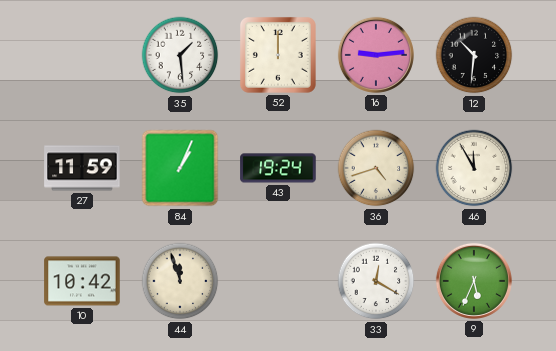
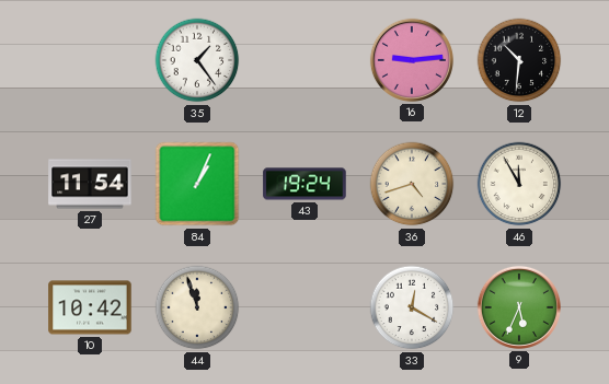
35: 1:29 -> 1:24 (197, 60)
52: 12:00 -> none (278, 55)
27: 11:59 -> 11:54 (90, 184)
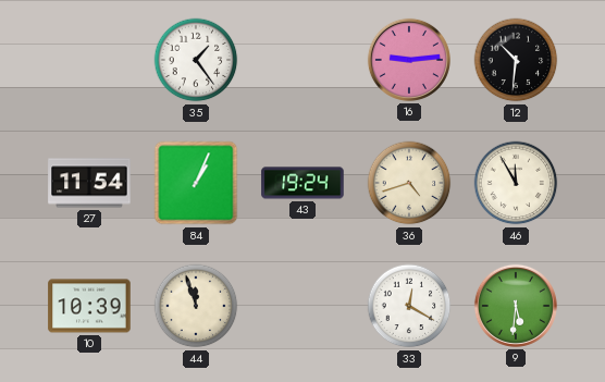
10: 10:42 -> 10:39 (89, 306)
9: 5:34 -> 5:31 (516, 306)
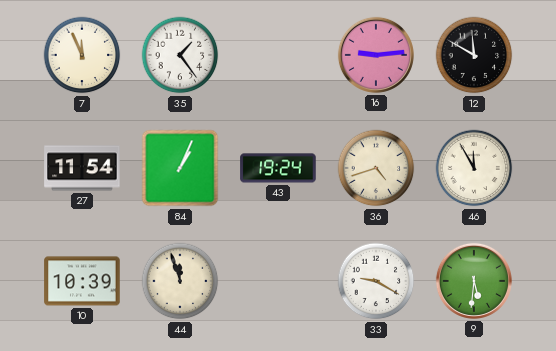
7: none -> 11:56 (82, 55)
12: 10:31 -> 11:50 (474, 55)
33: 12:20 -> 9:20 (376, 281)
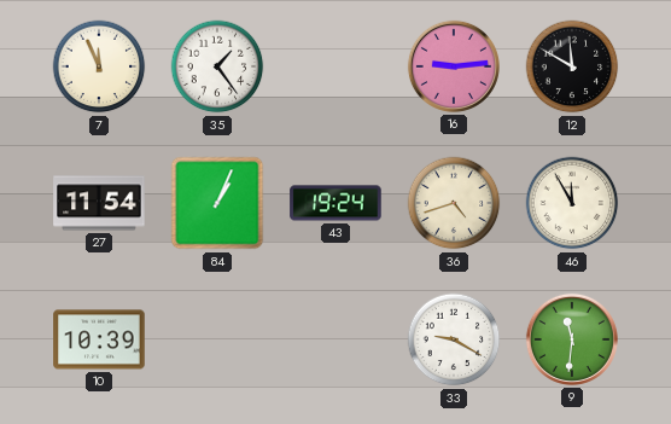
44: 11:57 -> none (180, 281)
9: 5:31 -> 11:31 (572, 339)
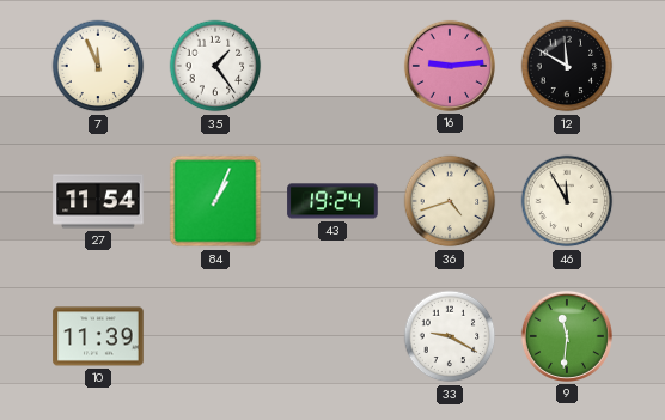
10: 10:39 -> 11:39 (98, 336)
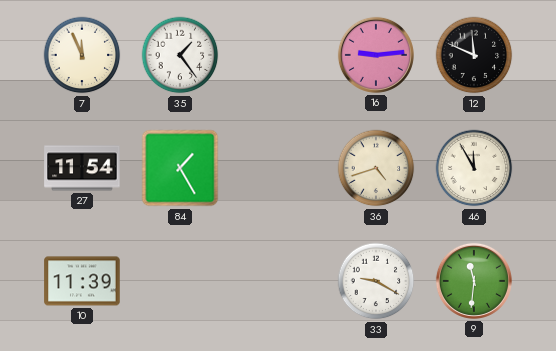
12: 11:50 -> 11:49 (474, 55)
84: 1:04 -> 1:25 (180, 168)
43: 19:24 -> none (332, 201)
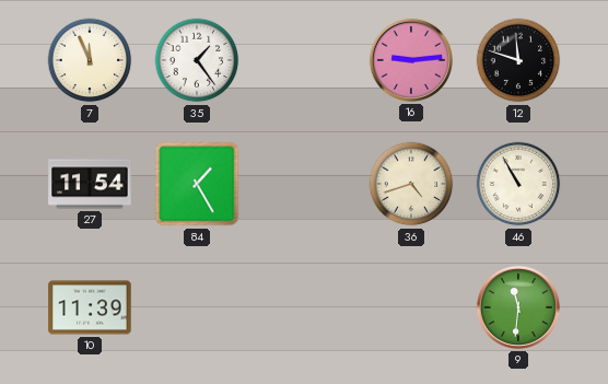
12: 11:49 -> 11:48 (518, 60)
46: 11:55 -> 10:55 (518, 184)
33: 9:20 -> none (376, 281)
